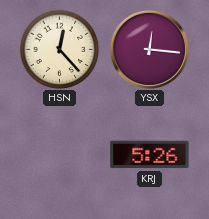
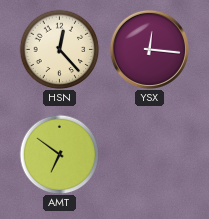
AMT: none -> 6:51 (59, 154)
KRJ: 5:26 -> none (150, 155)
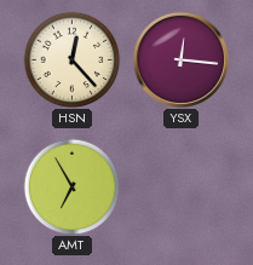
AMT: 6:51 -> 6:55 (71, 186)
